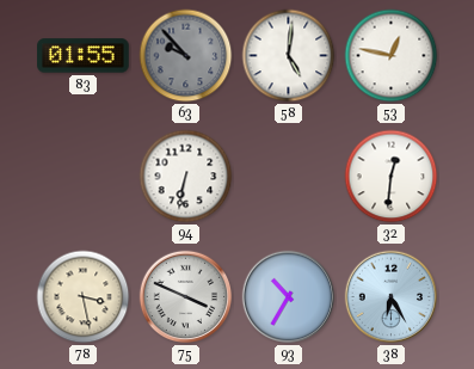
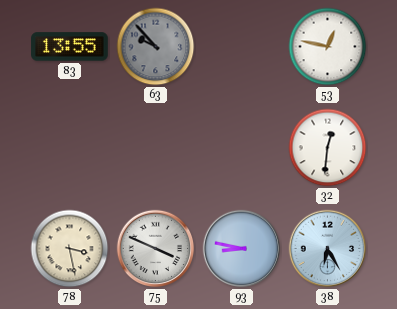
83: 01:55 -> 13:55 (70, 47)
58: 5:01 -> none (289, 56)
94: 6:32 -> none (186, 177)
93: 10:35 -> 8:47 (242, 249)
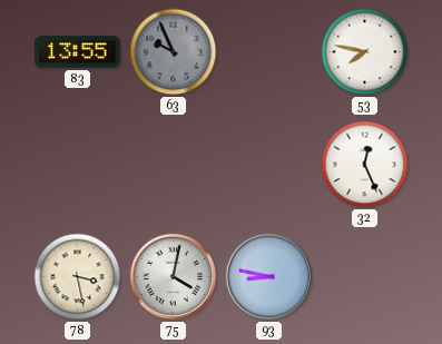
63: 9:53 -> 9:56 (174, 52)
53: 12:47 -> 7:47 (365, 52)
32: 12:31 -> 12:26 (365, 165)
75: 3:49 -> 4:02 (174, 277)
38: 6:25 -> none (328, 249)
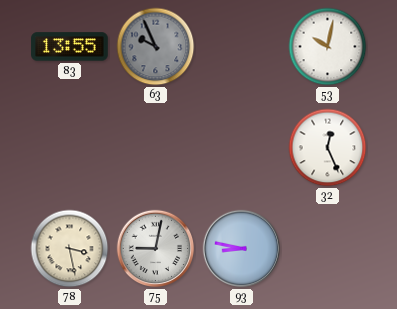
53: 7:47 -> 10:02 (328, 47)
75: 4:02 -> 9:02 (156, 249)
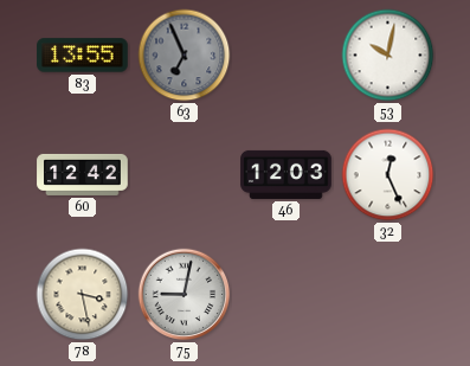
63: 9:56 -> 6:56 (185, 56)
60: none -> 12:42 (83, 174)
46: none -> 12:03 (286, 174)
93: 8:47 -> none (242, 249)
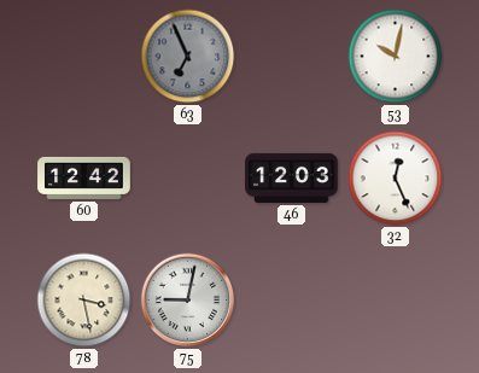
83: 13:55 -> none (83, 56)
